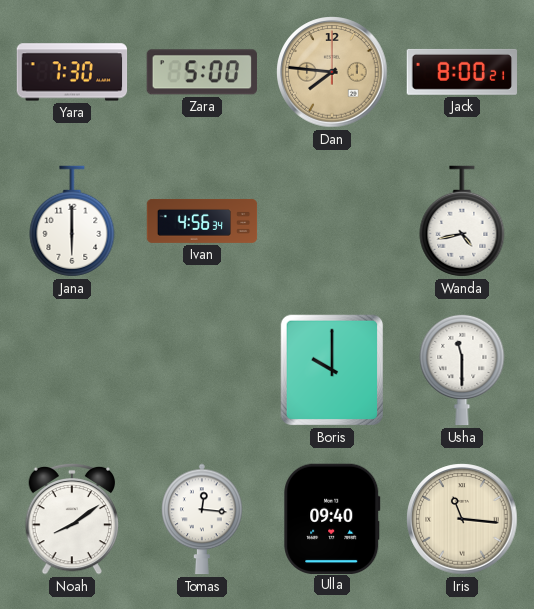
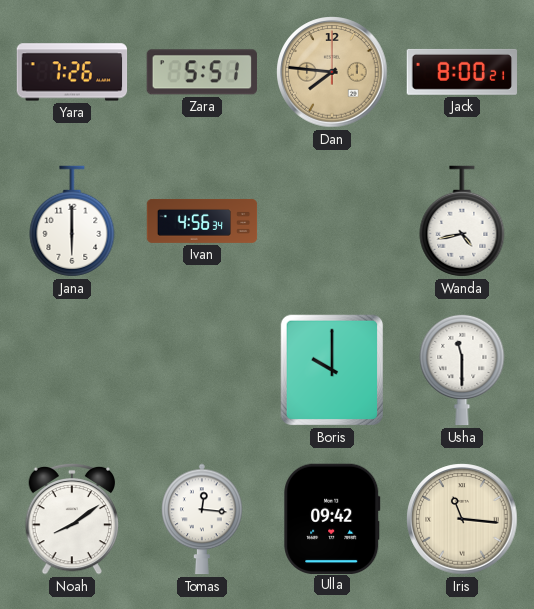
Yara: 7:30 -> 7:26 (72, 72)
Zara: 5:00 -> 5:51 (201, 72)
Ulla: 09:40 -> 09:42 (332, 518)
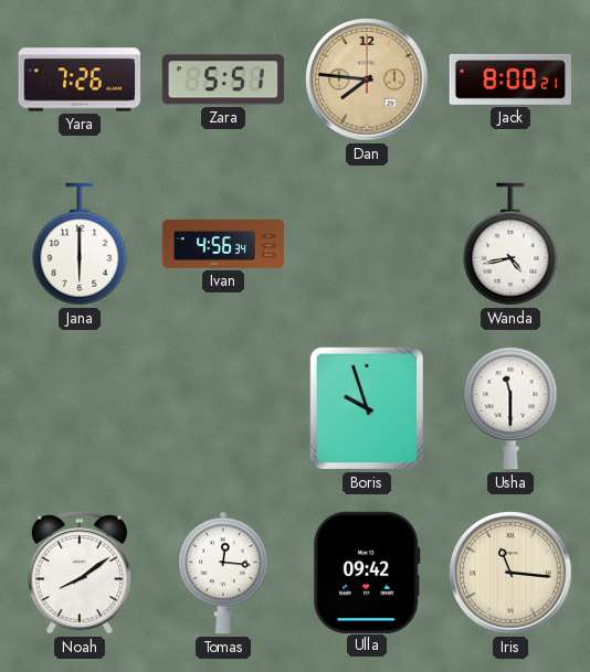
Boris: 10:00 -> 9:57 (367, 408)
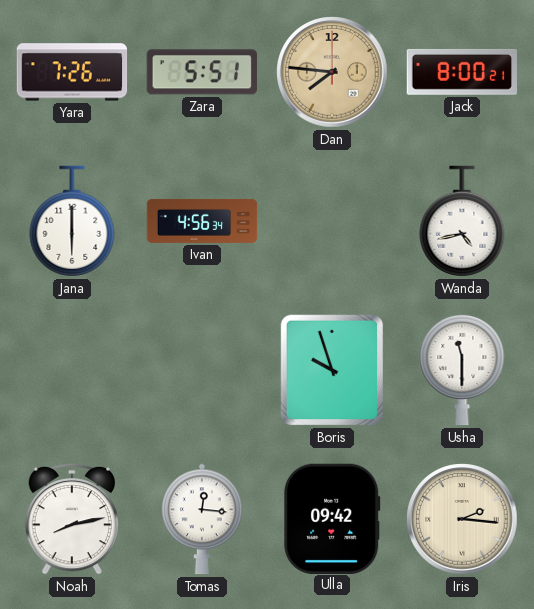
Noah: 8:09 -> 8:13 (72, 519)
Iris: 11:16 -> 2:16 (462, 519)
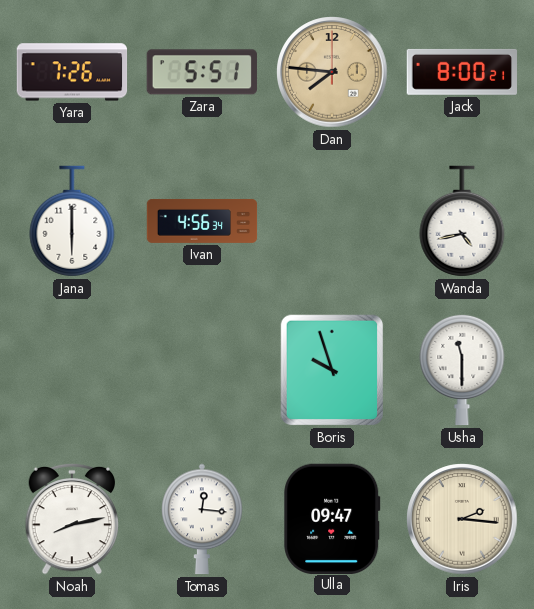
Ulla: 09:42 -> 09:47 (332, 518)
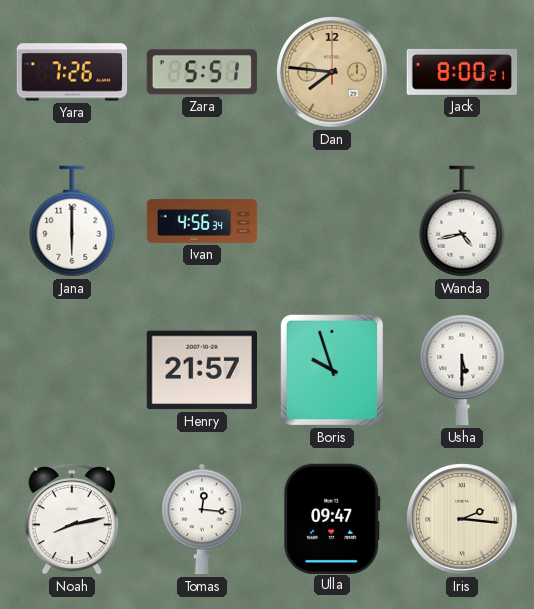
Henry: none -> 21:57 (201, 370)
Usha: 11:30 -> 5:30 (462, 370)
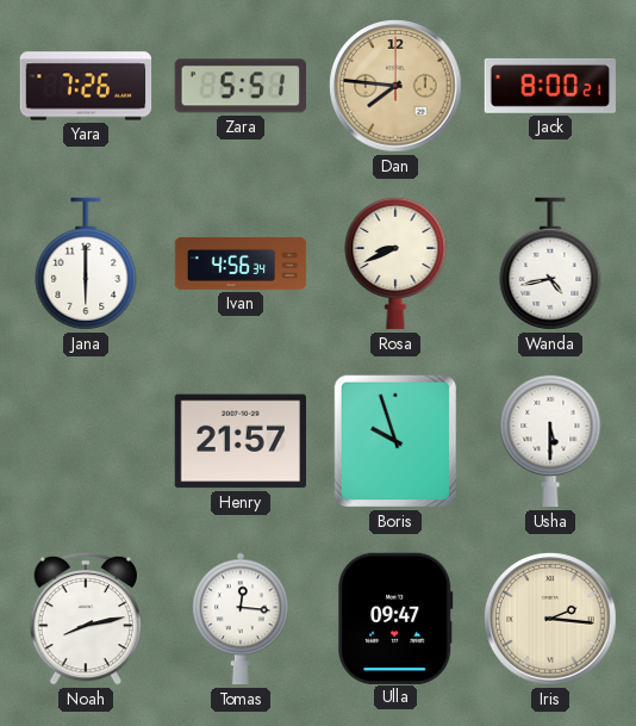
Rosa: none -> 8:41 (395, 263)
